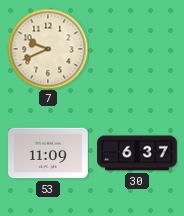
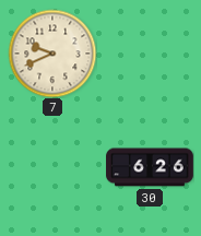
53: 11:09 -> none (48, 153)
30: 6:37 -> 6:26 (150, 167)
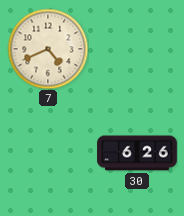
7: 9:41 -> 4:41 (48, 49)
